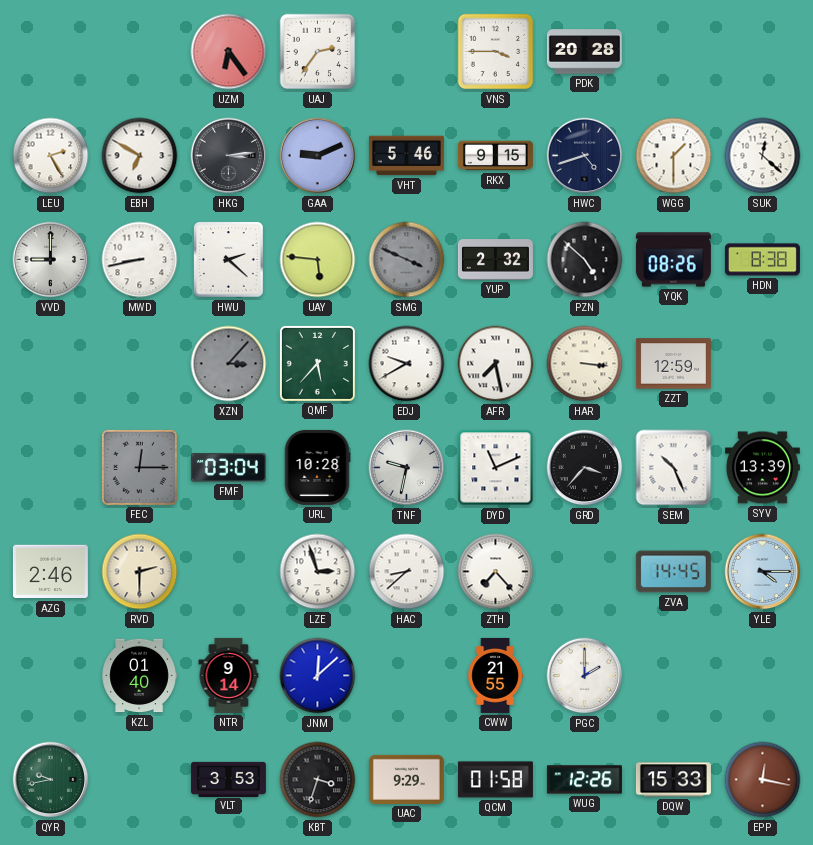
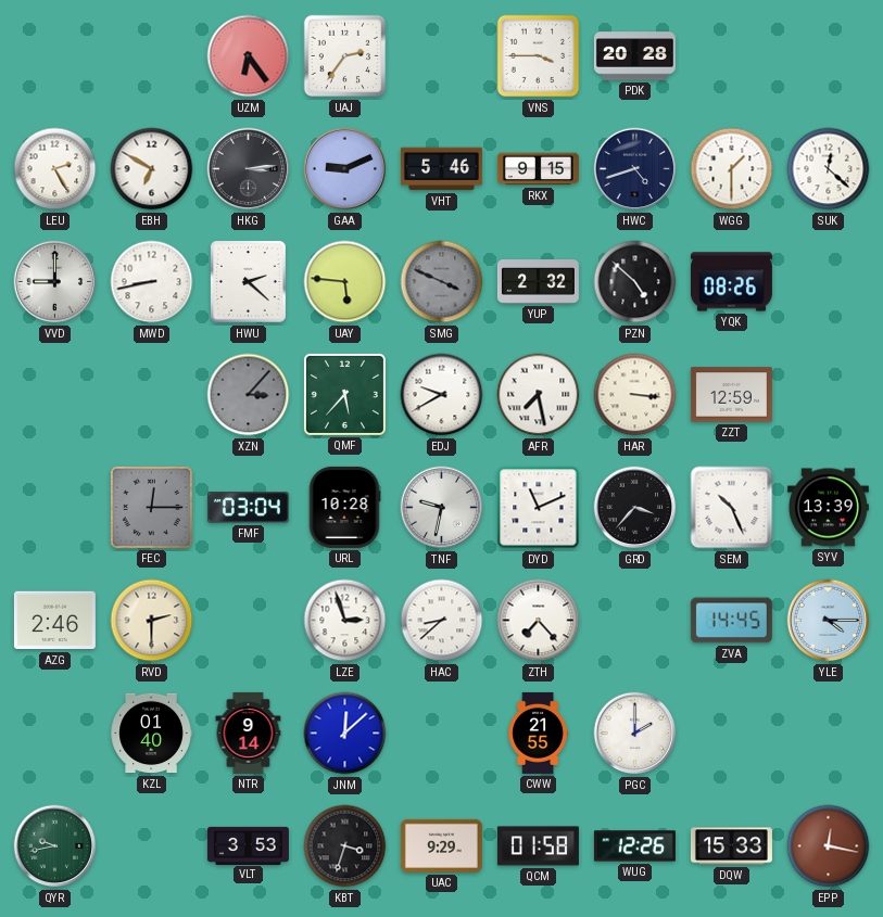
HDN: 8:38 -> none (762, 260)
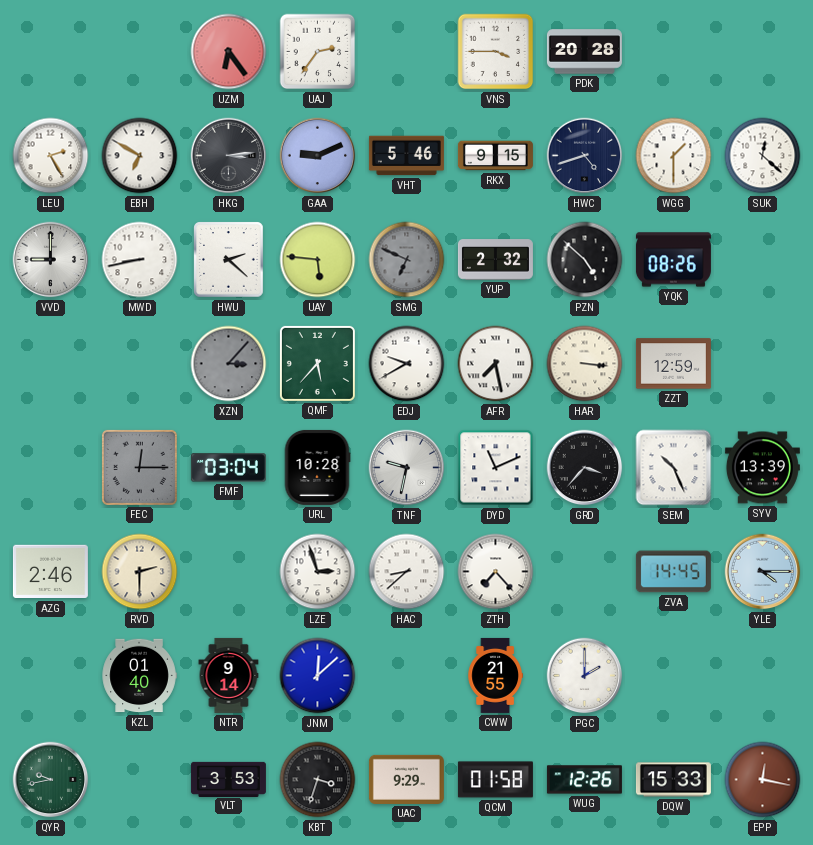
SMG: 3:49 -> 6:49 (407, 260)
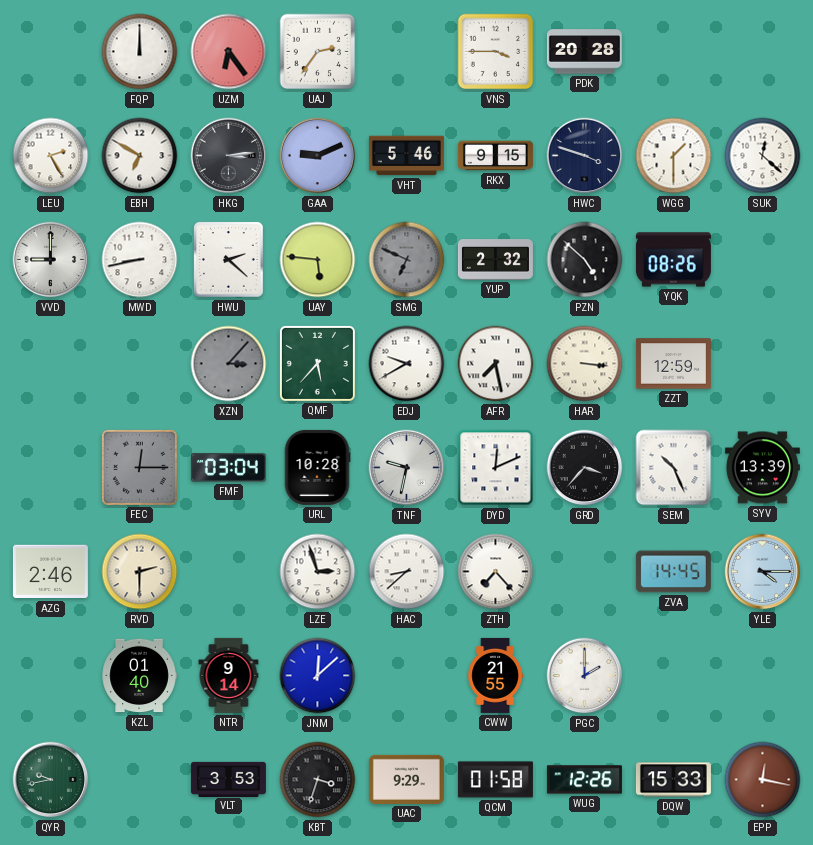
FQP: none -> 12:00 (140, 52)
HWC: 4:42 -> 3:48 (585, 156)
DYD: 11:11 -> 12:11 (496, 468)
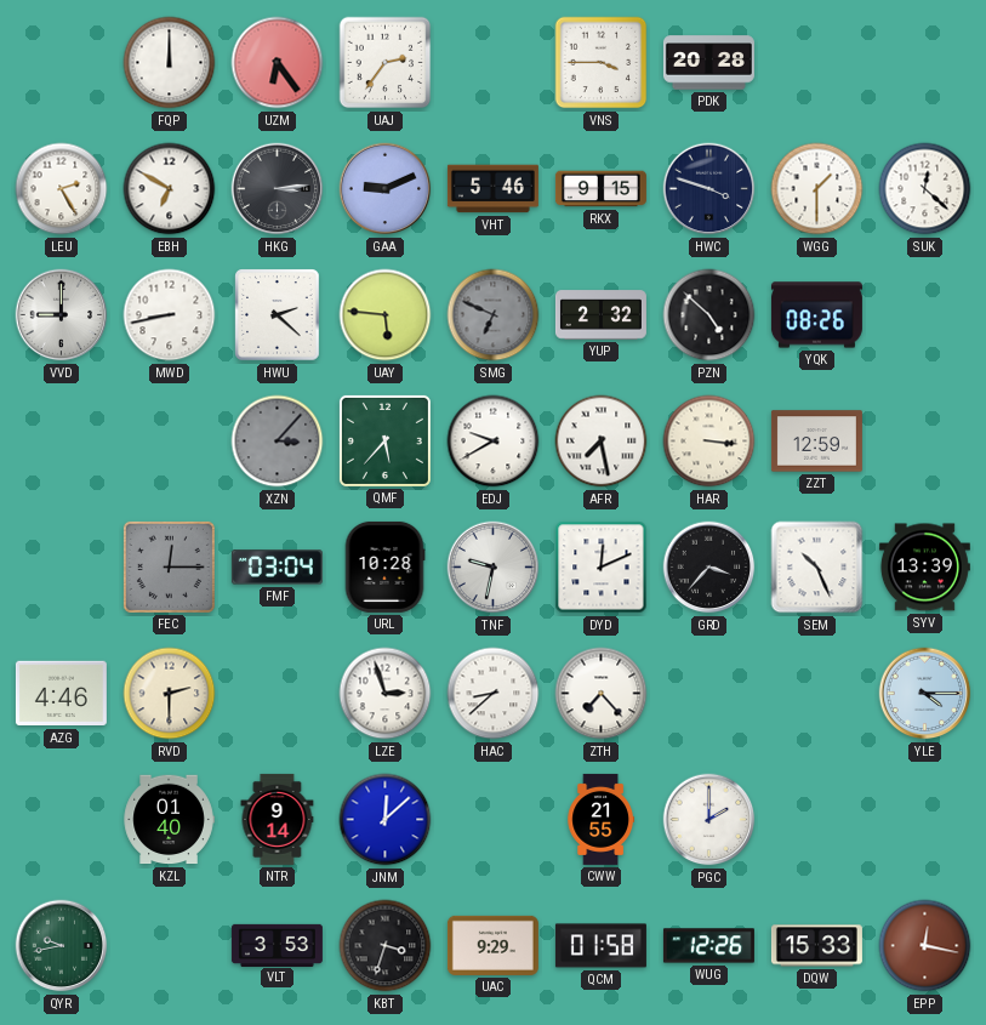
AZG: 2:46 -> 4:46 (61, 694)
ZVA: 14:45 -> none (673, 572)
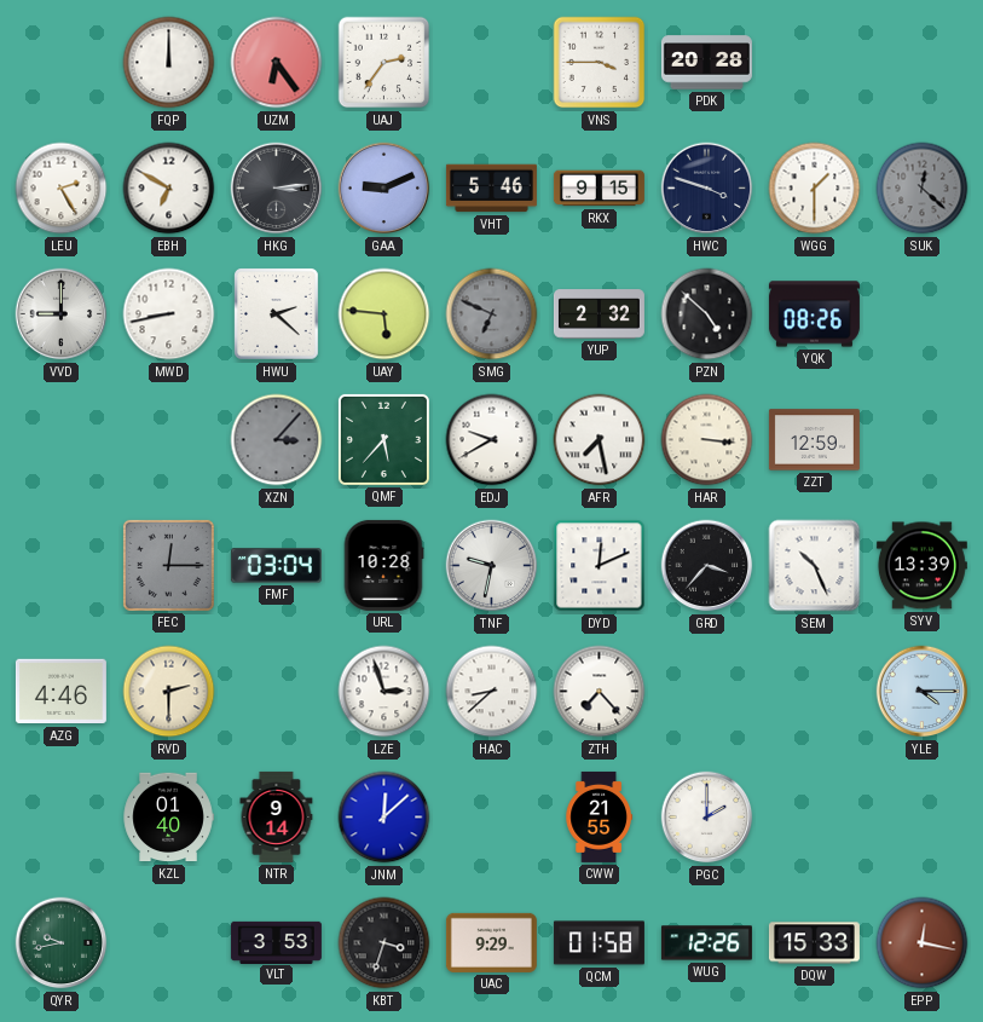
SUK dial: white -> grey (923, 189)
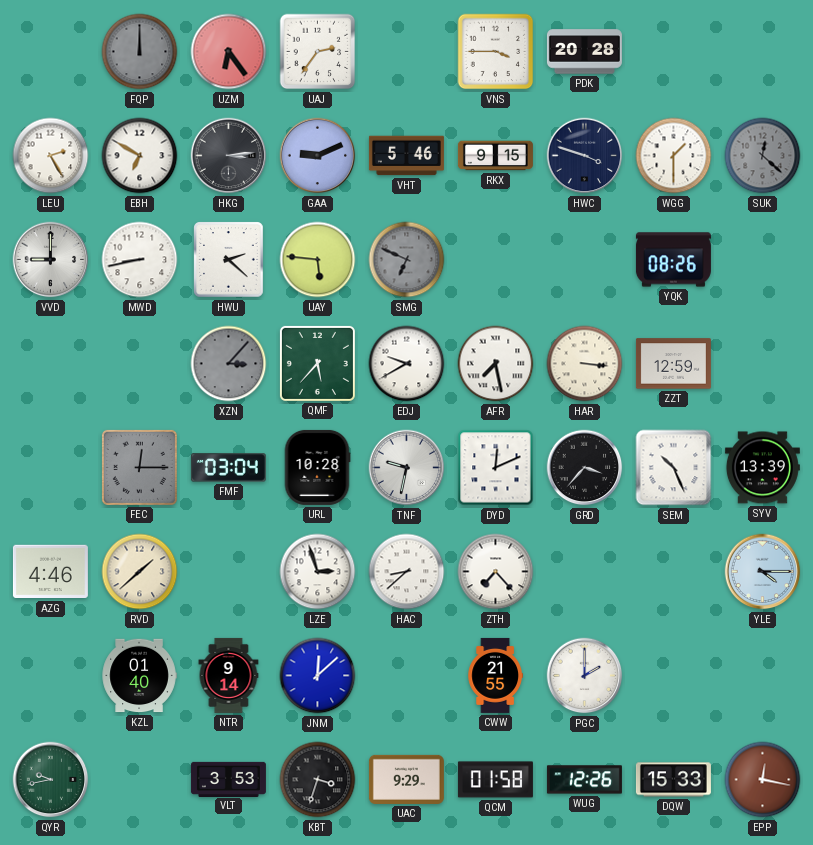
FQP dial: white -> grey (140, 52)
YUP: 2:32 -> none (599, 314)
PZN: 4:52 -> none (707, 314)
RVD: 2:30 -> 1:38 (140, 572)
